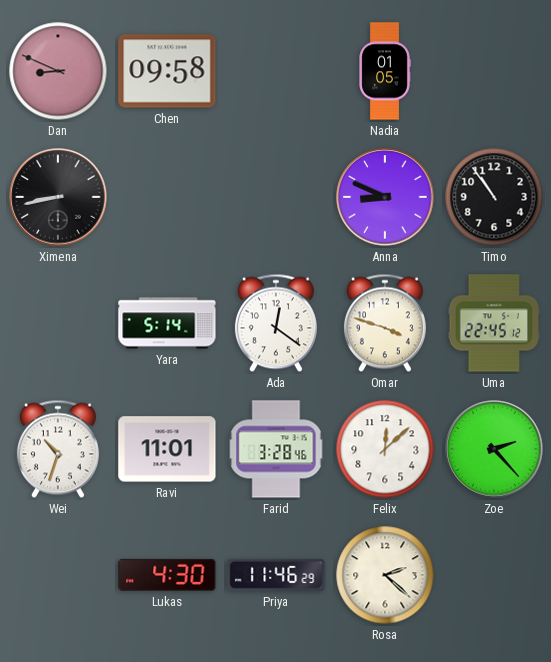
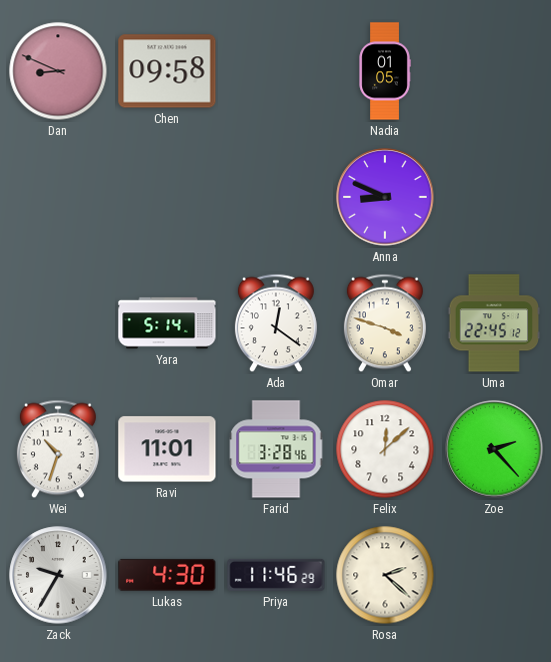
Ximena: 8:43 -> none (58, 197)
Timo: 10:54 -> none (494, 197)
Zack: none -> 9:35 (58, 575)
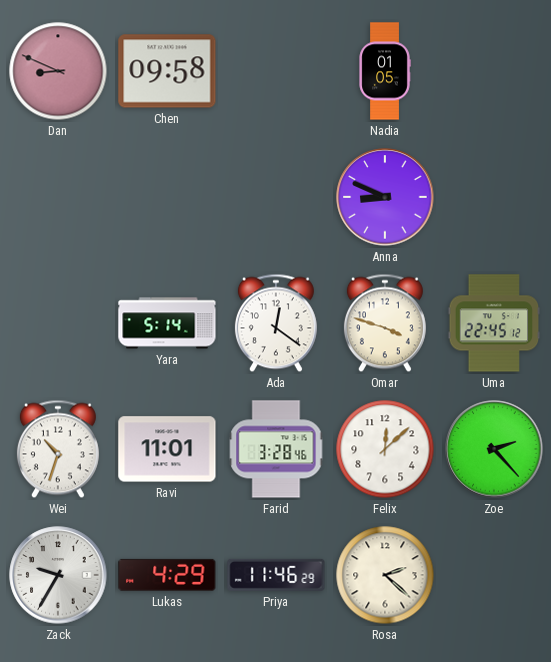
Lukas: 4:30 -> 4:29 (167, 575)
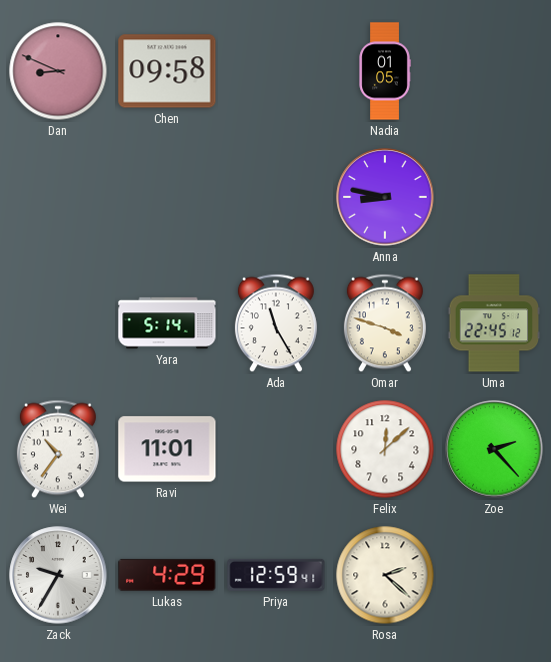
Anna: 8:49 -> 8:47 (385, 197)
Ada: 12:21 -> 11:25 (276, 323)
Wei: 10:33 -> 10:36 (58, 449)
Farid: 3:28 -> none (276, 449)
Priya: 11:46 -> 12:59 (276, 575)
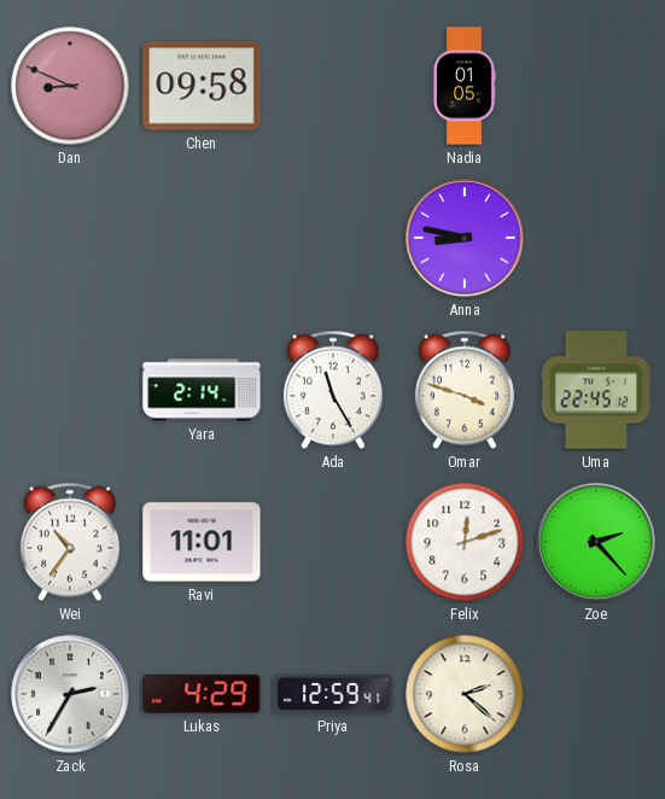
Yara: 5:14 -> 2:14 (202, 390)
Felix: 12:08 -> 12:12 (465, 542)
Zack: 9:35 -> 2:35 (70, 694)
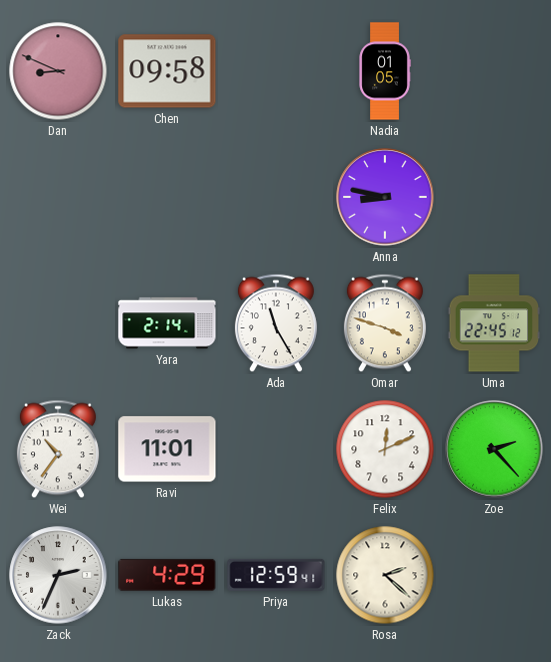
Felix: 12:12 -> 12:11 (385, 449)
Zack: 2:35 -> 2:34 (58, 575)
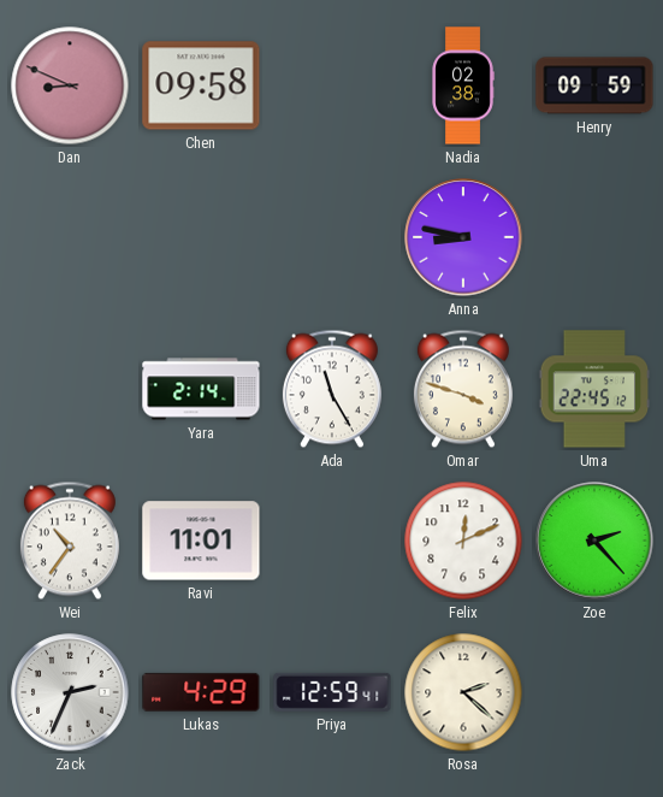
Nadia: 01:05 -> 02:38 (463, 85)
Henry: none -> 09:59 (594, 85)
